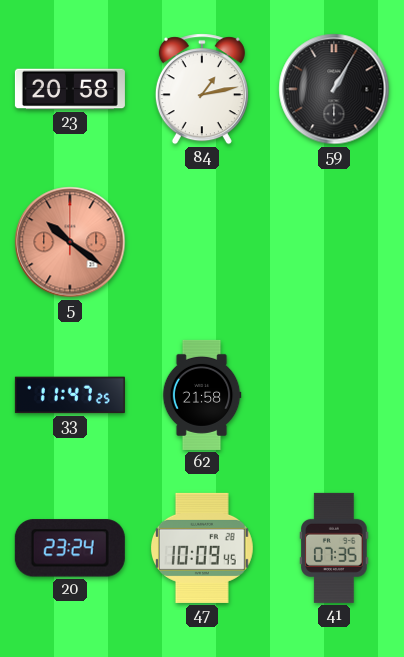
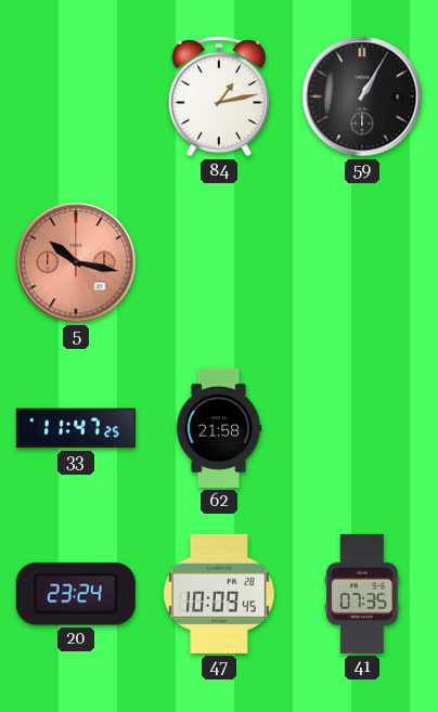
23: 20:58 -> none (70, 89)
5: 10:21 -> 10:17 (76, 262)
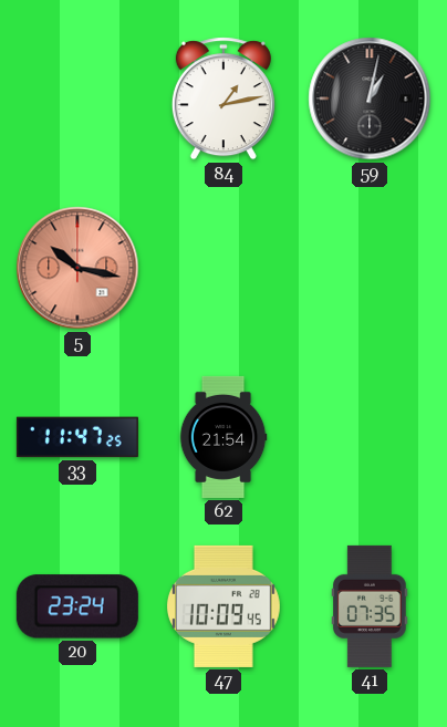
59: 1:05 -> 1:02 (370, 98)
62: 21:58 -> 21:54 (224, 437)
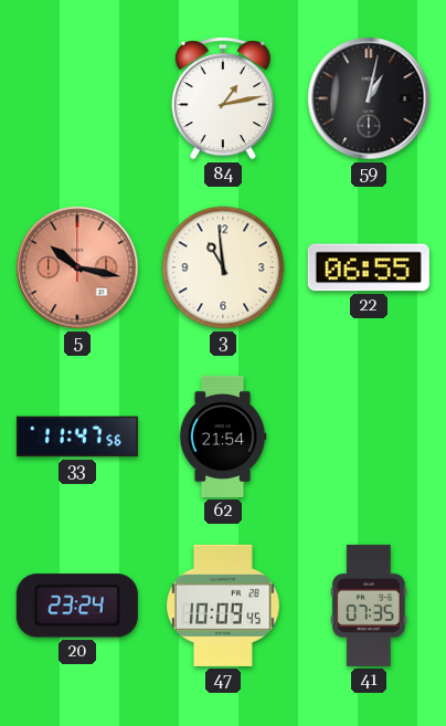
3: none -> 10:59 (223, 267)
22: none -> 06:55 (369, 267)
33: 11:47:25 -> 11:47:56 (77, 436)
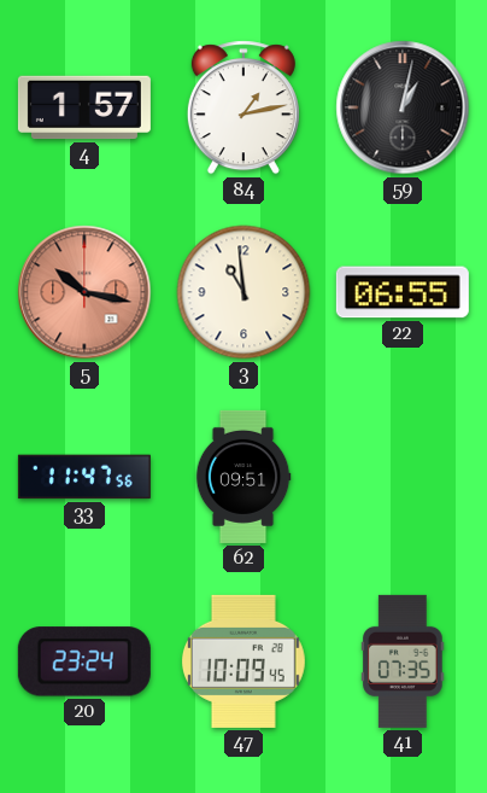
4: none -> 1:57 (84, 107)
62: 21:54 -> 09:51 (243, 477)
